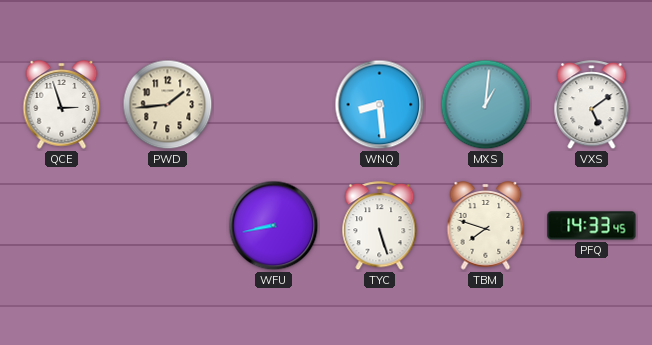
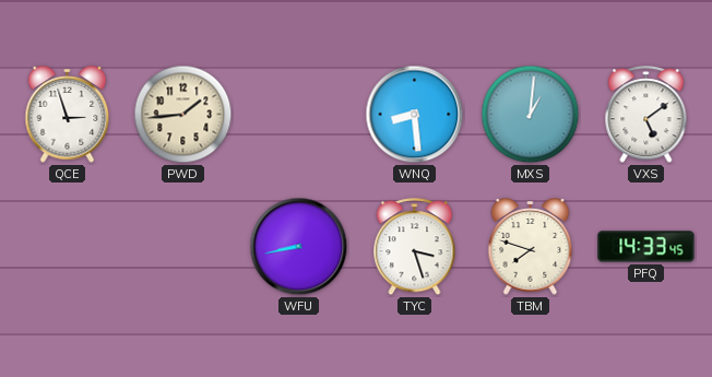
TYC: 5:27 -> 3:27 (415, 247)
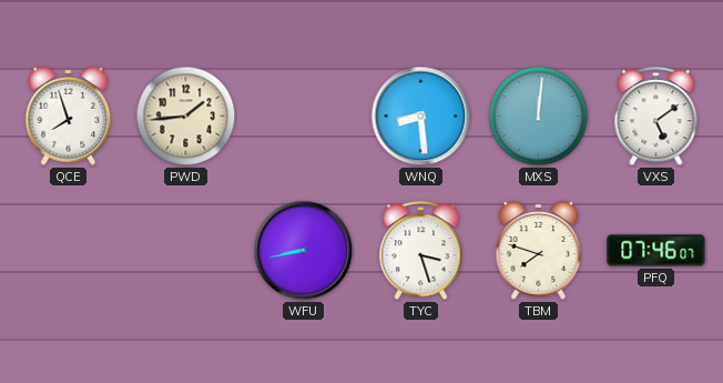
QCE: 2:57 -> 7:57 (69, 117)
MXS: 1:01 -> 12:01 (539, 117)
PFQ: 14:33 -> 07:46 (656, 251)
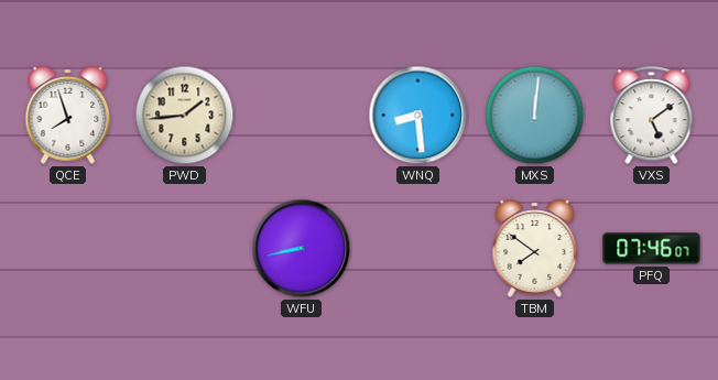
TYC: 3:27 -> none (421, 251)
TBM: 7:48 -> 7:51 (535, 249)
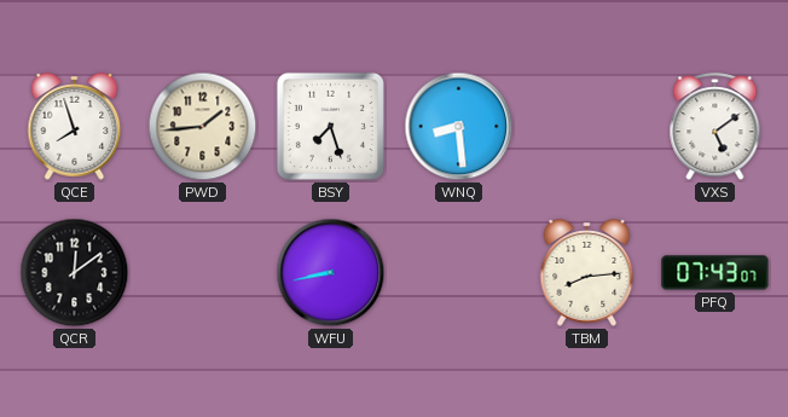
BSY: none -> 7:27 (330, 126)
MXS: 12:01 -> none (535, 116)
QCR: none -> 12:09 (75, 273)
TBM: 7:51 -> 8:14 (587, 273)
PFQ: 07:46 -> 07:43 (715, 273)
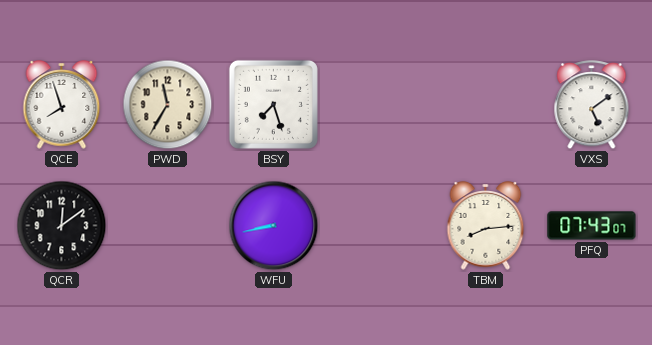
PWD: 1:44 -> 11:35 (168, 105)
WNQ: 8:29 -> none (459, 127)
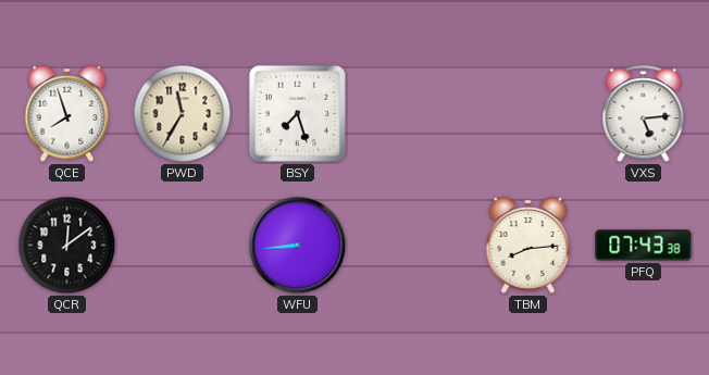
VXS: 5:09 -> 5:14 (644, 114)
WFU: 8:43 -> 8:44 (298, 246)
PFQ: 07:43:07 -> 07:43:38 (644, 246)
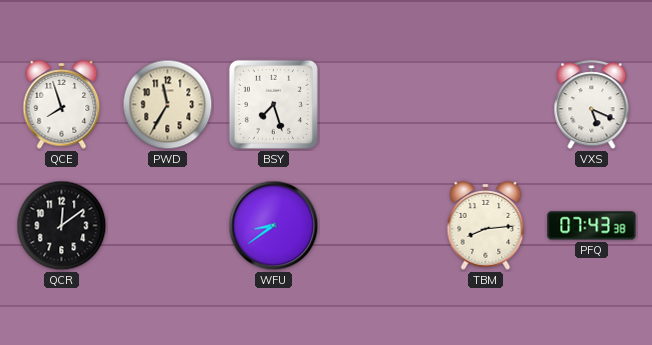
VXS: 5:14 -> 5:19 (592, 105)
WFU: 8:44 -> 8:39 (274, 226)
